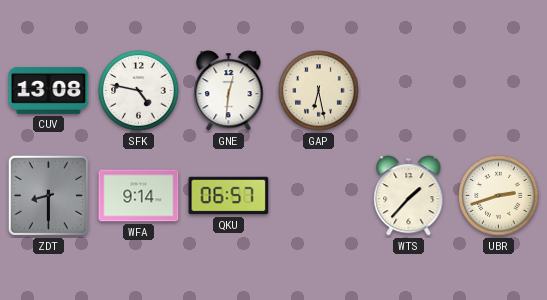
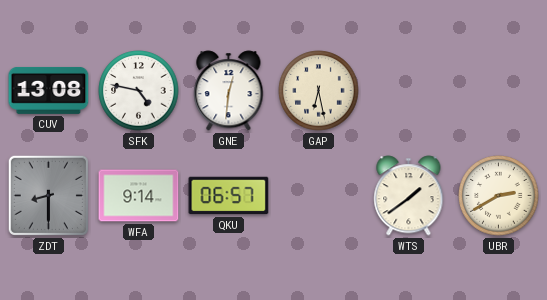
WTS: 1:37 -> 1:39 (409, 196)
UBR: 2:42 -> 2:40 (499, 196)
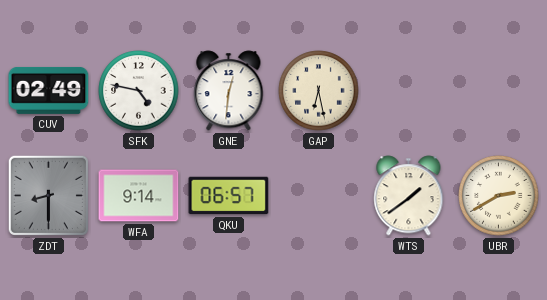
CUV: 13:08 -> 02:49 (49, 90)
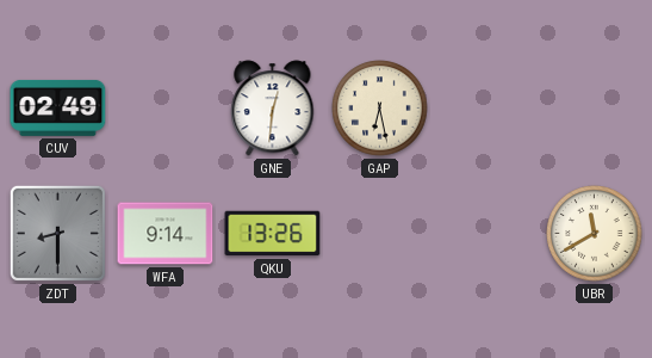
SFK: 4:47 -> none (139, 91)
QKU: 06:57 -> 13:26 (273, 234)
WTS: 1:39 -> none (409, 196)
UBR: 2:40 -> 11:40 (595, 234)
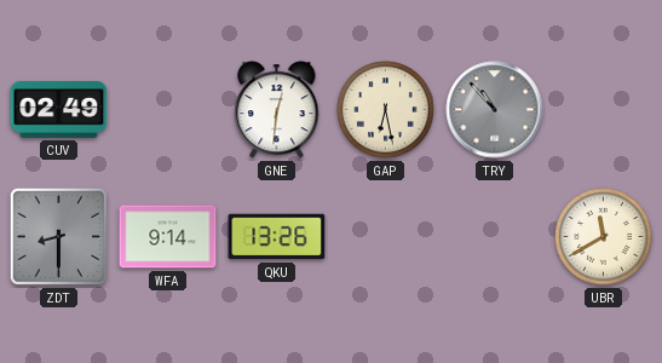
TRY: none -> 10:53 (495, 110)
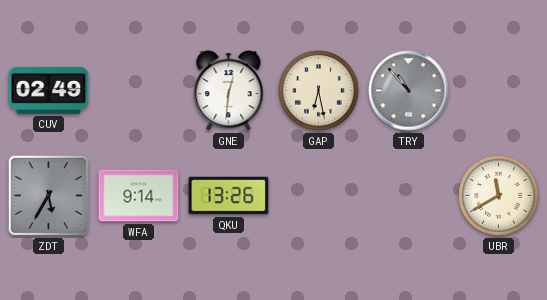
ZDT: 8:30 -> 5:35 (48, 195)
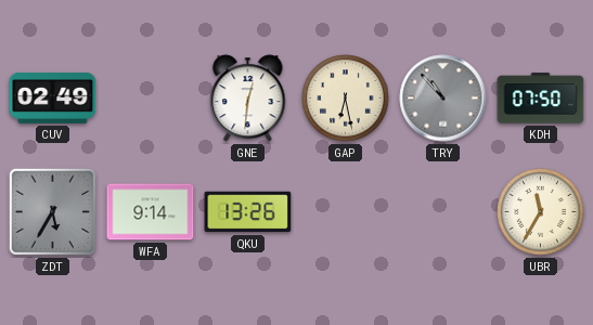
KDH: none -> 07:50 (541, 99)
UBR: 11:40 -> 11:35 (541, 212)
